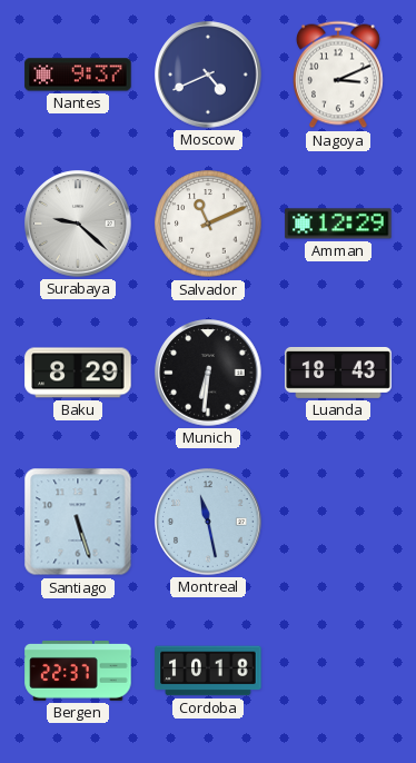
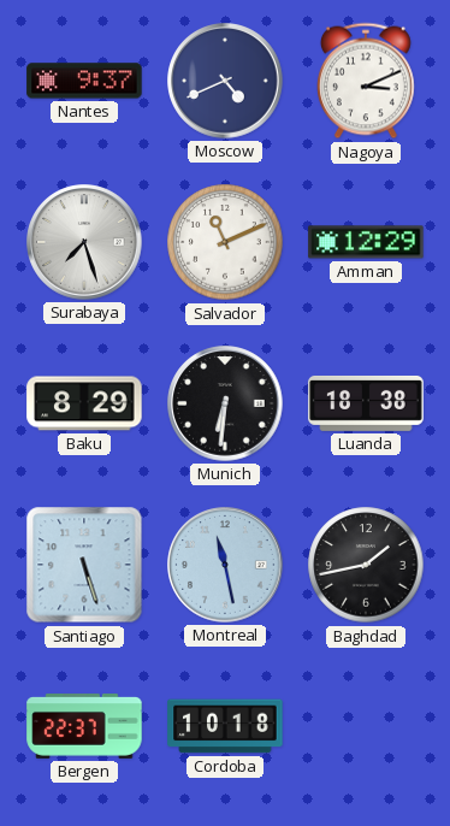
Surabaya: 9:22 -> 7:27 (84, 242)
Luanda: 18:43 -> 18:38 (366, 403)
Baghdad: none -> 1:43 (366, 565)
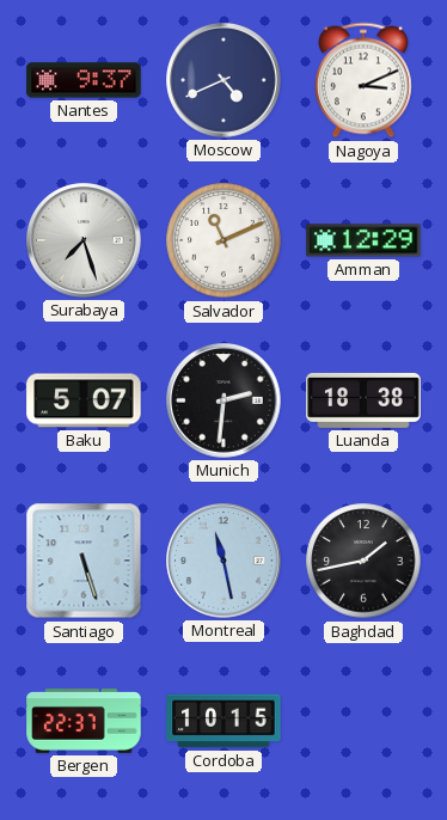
Baku: 8:29 -> 5:07 (84, 400)
Munich: 6:31 -> 2:31 (223, 400)
Cordoba: 10:18 -> 10:15 (223, 721)
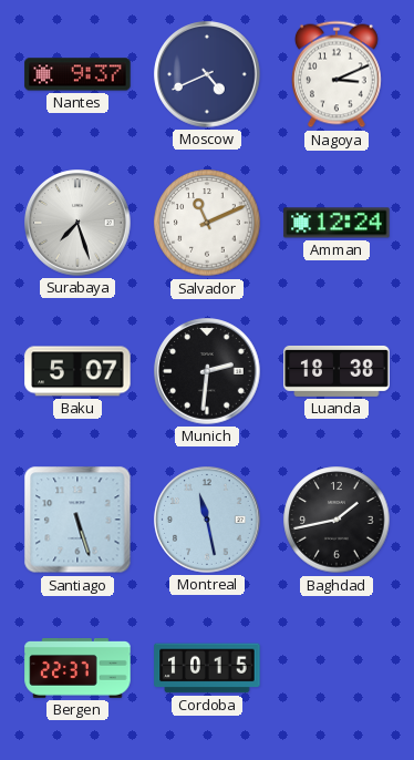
Amman: 12:29 -> 12:24 (337, 223)
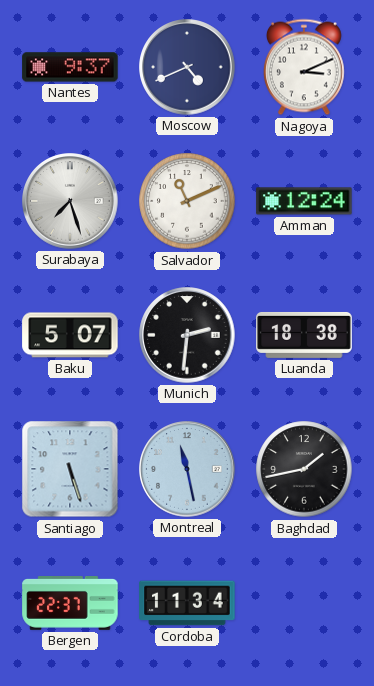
Cordoba: 10:15 -> 11:34 (187, 603)
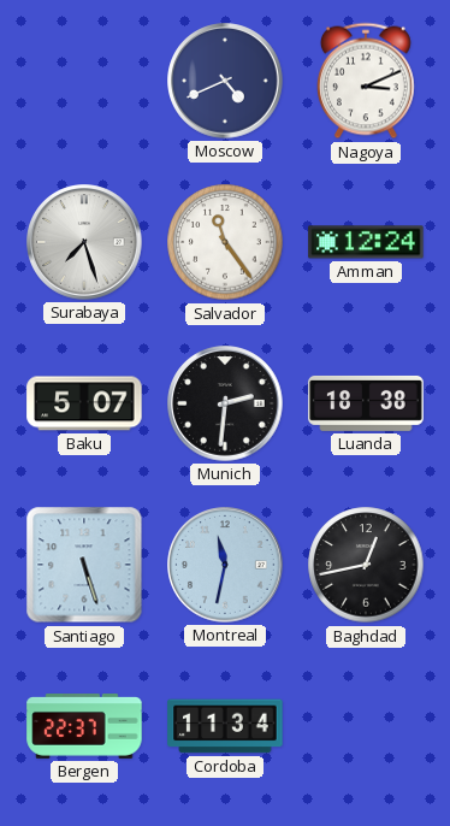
Nantes: 9:37 -> none (70, 67)
Salvador: 11:11 -> 11:24 (225, 242)
Montreal: 11:28 -> 11:32 (225, 565)
Baghdad: 1:43 -> 12:43 (366, 565)
